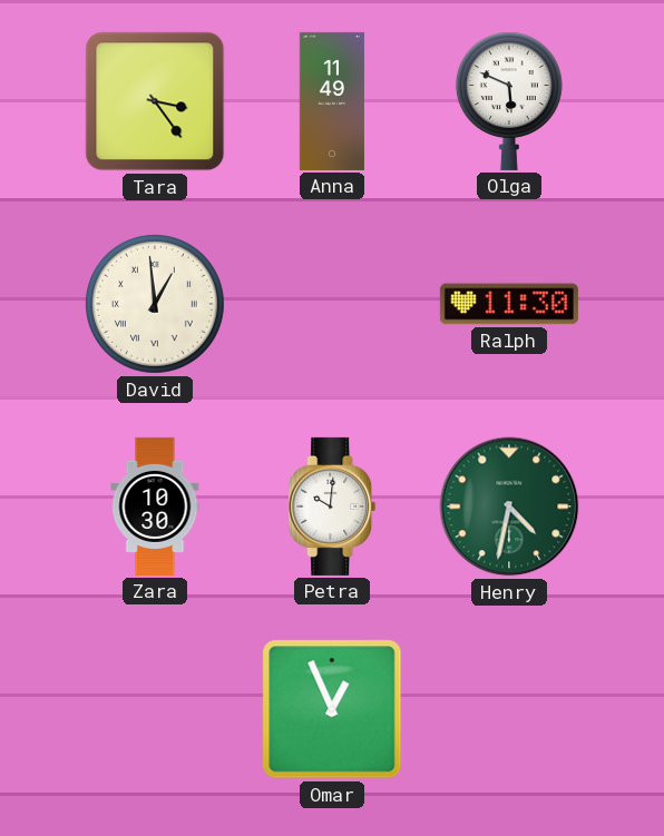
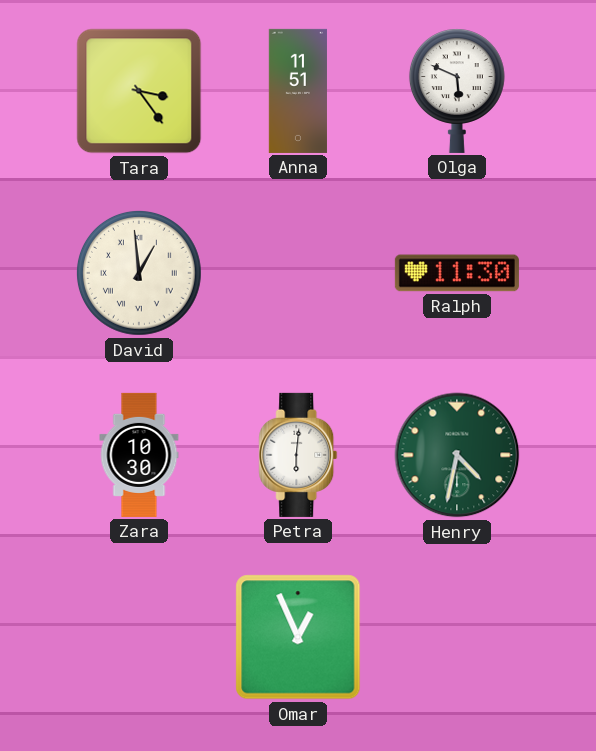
Anna: 11:49 -> 11:51 (298, 91)
Petra: 10:01 -> 6:01 (298, 455)
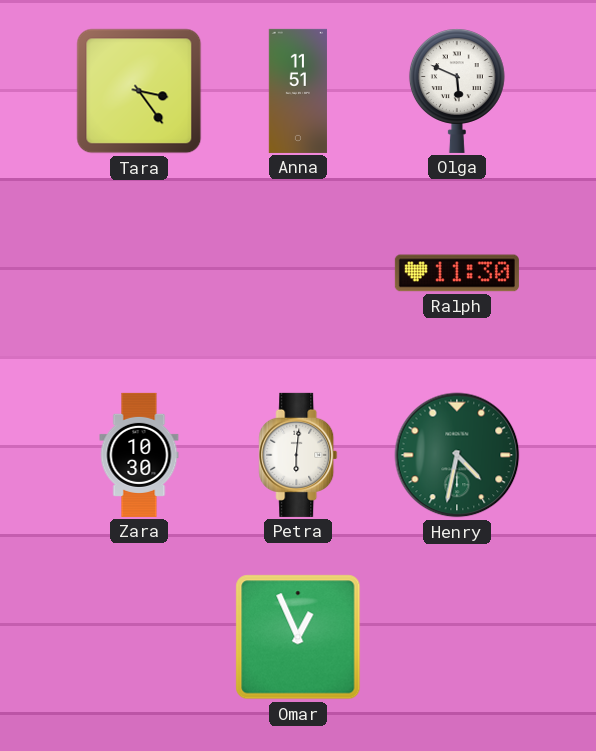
David: 12:59 -> none (139, 273)
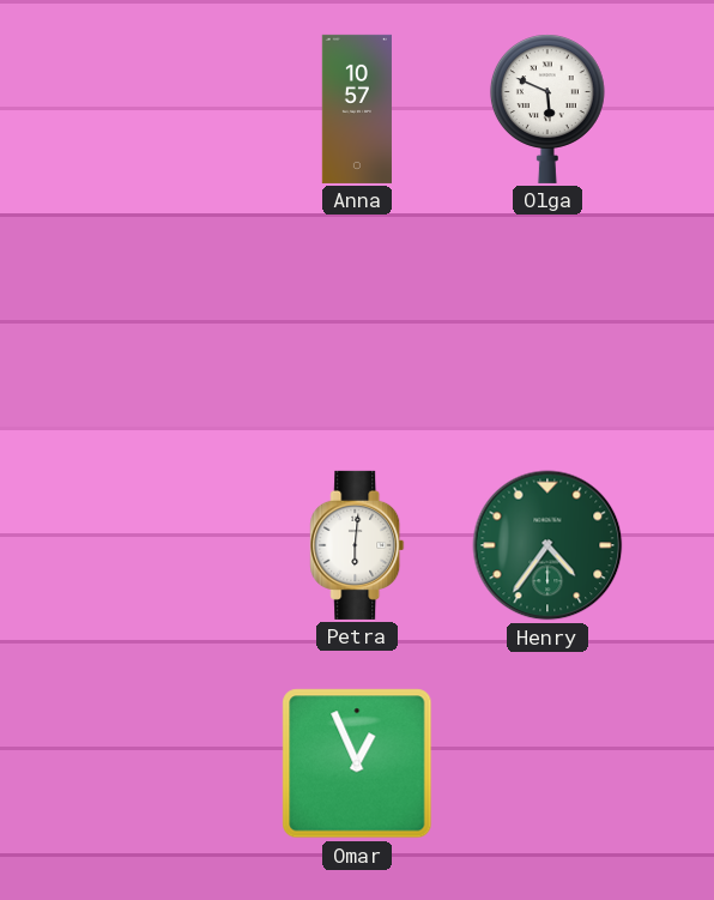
Tara: 3:24 -> none (139, 91)
Anna: 11:51 -> 10:57 (357, 109)
Ralph: 11:30 -> none (457, 273)
Zara: 10:30 -> none (139, 455)
Henry: 4:32 -> 4:36 (547, 545)
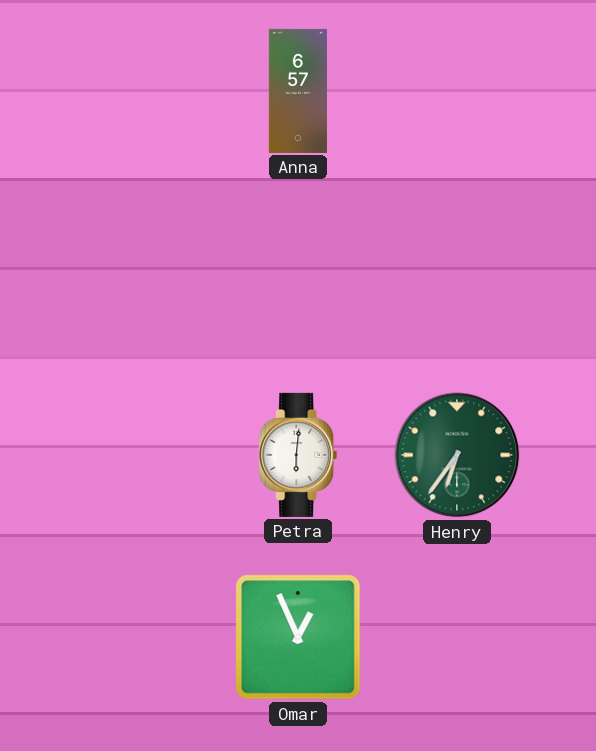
Anna: 10:57 -> 6:57 (298, 91)
Olga: 5:49 -> none (547, 109)
Henry: 4:36 -> 6:36 (457, 455)
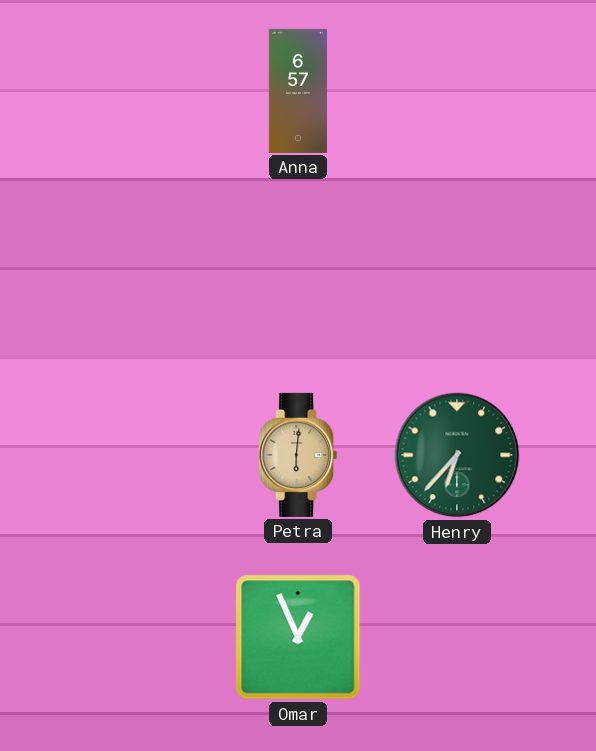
Petra dial: white -> champagne (298, 455)
Henry: 6:36 -> 6:37 (457, 455)
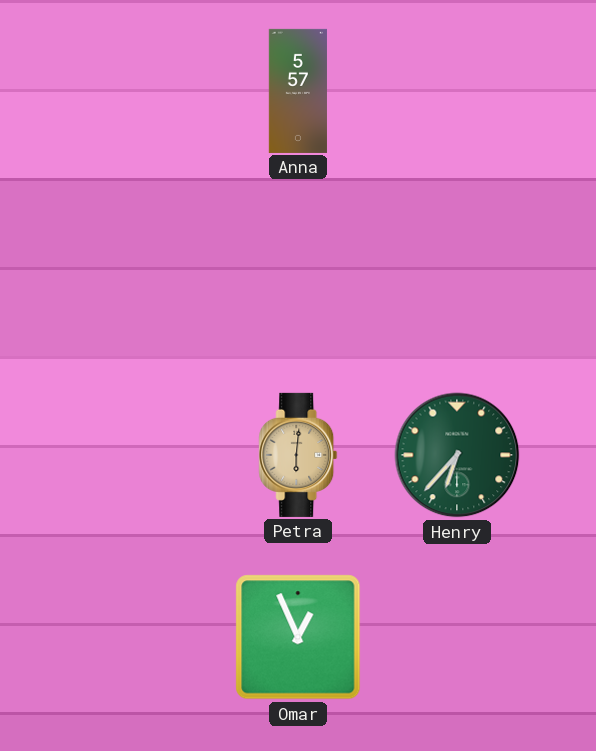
Anna: 6:57 -> 5:57 (298, 91)
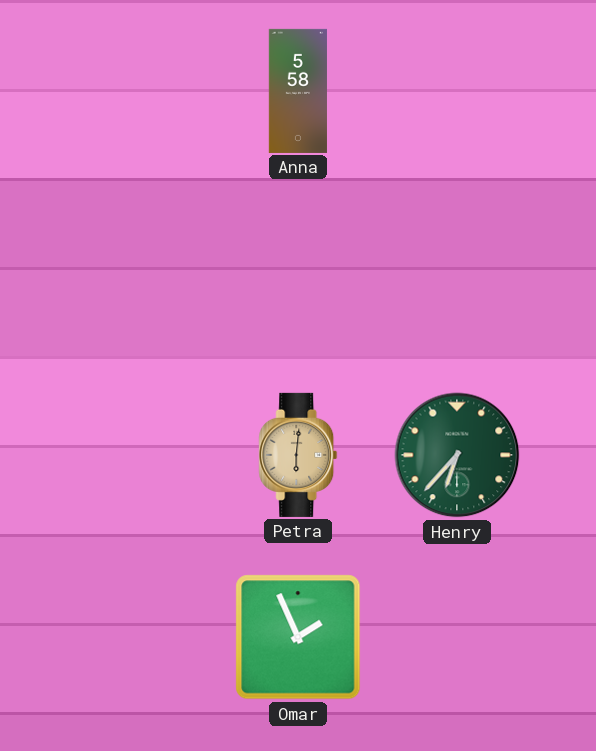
Anna: 5:57 -> 5:58 (298, 91)
Omar: 12:56 -> 1:56 (298, 637)
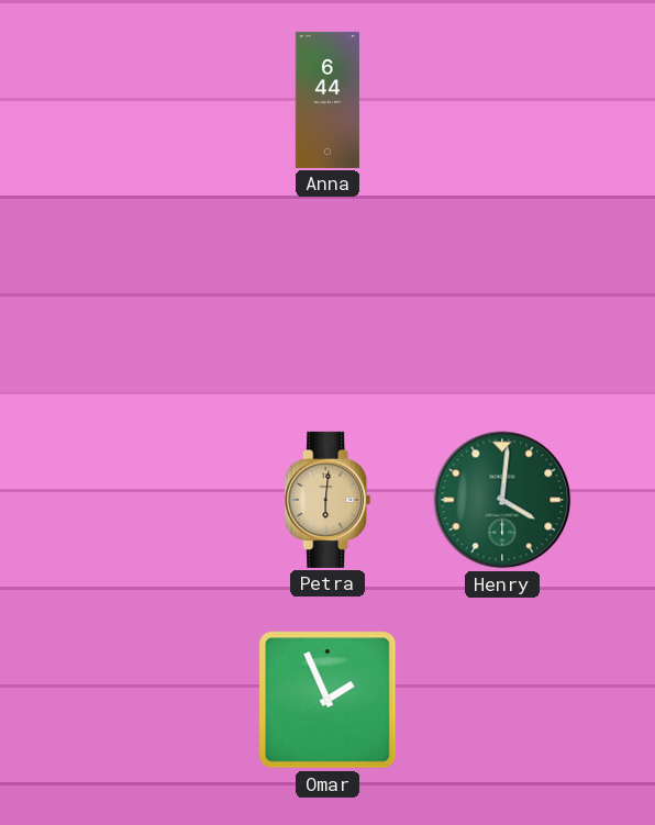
Anna: 5:58 -> 6:44 (327, 100)
Henry: 6:37 -> 4:01 (502, 500)
